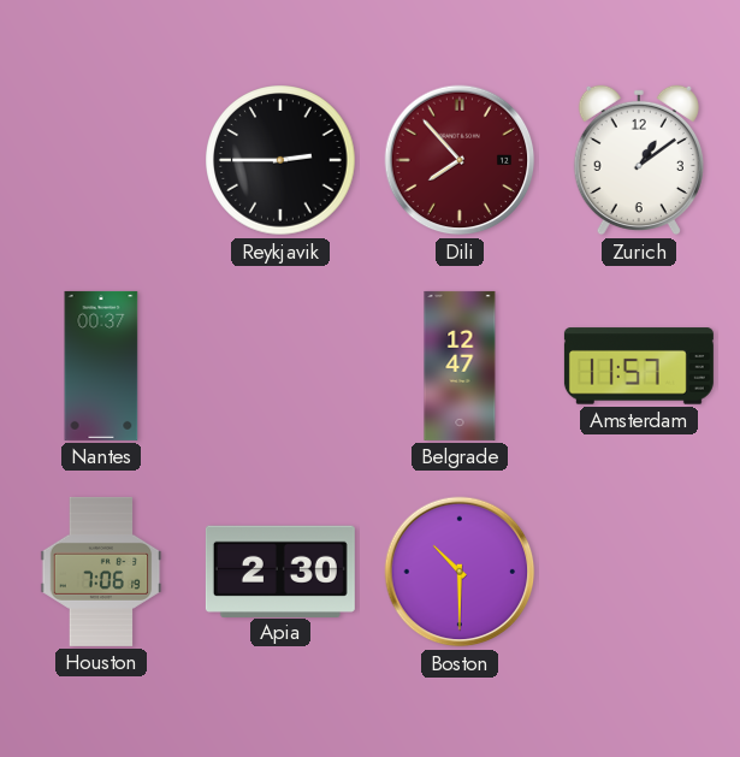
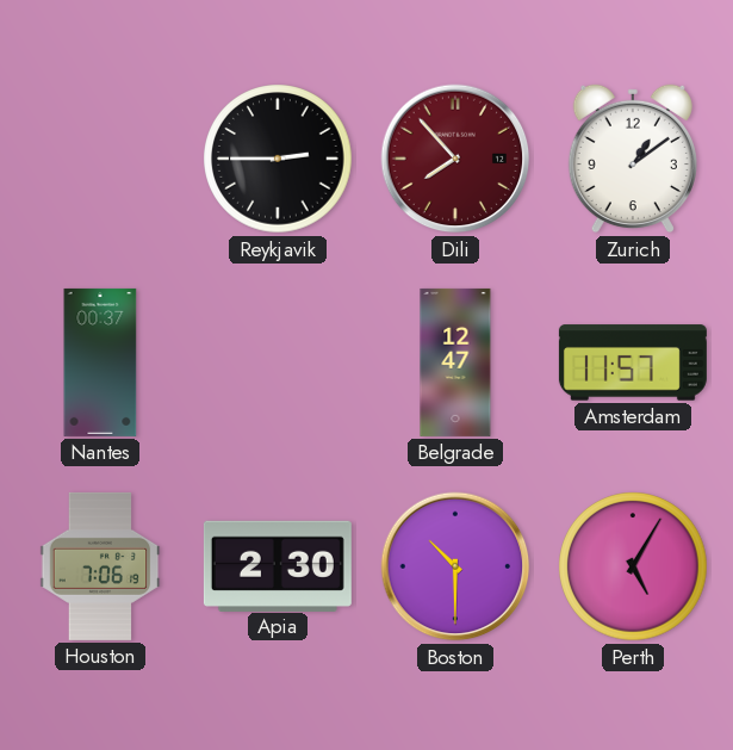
Perth: none -> 5:05 (633, 566)
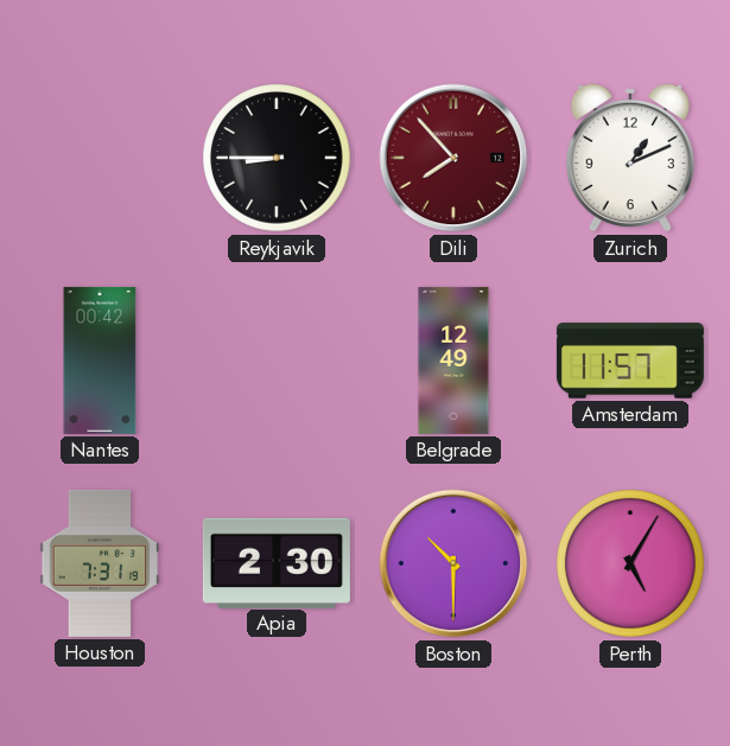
Reykjavik: 2:45 -> 8:45 (277, 158)
Zurich: 1:09 -> 1:11 (630, 158)
Nantes: 00:37 -> 00:42 (100, 361)
Belgrade: 12:47 -> 12:49 (453, 361)
Houston: 7:06 -> 7:31 (100, 563)
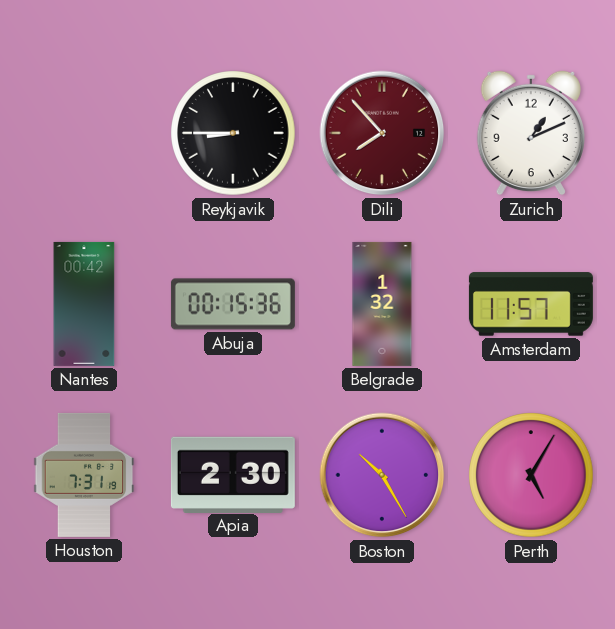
Abuja: none -> 00:15 (233, 304)
Belgrade: 12:49 -> 1:32 (382, 304)
Boston: 10:30 -> 10:25 (382, 475)
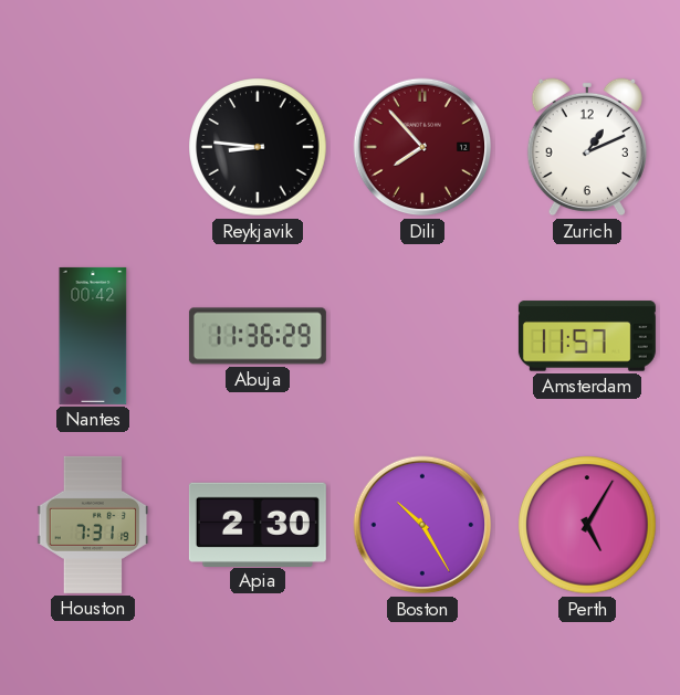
Reykjavik: 8:45 -> 8:46 (258, 147)
Abuja: 00:15 -> 11:36 (258, 336)
Belgrade: 1:32 -> none (382, 304)
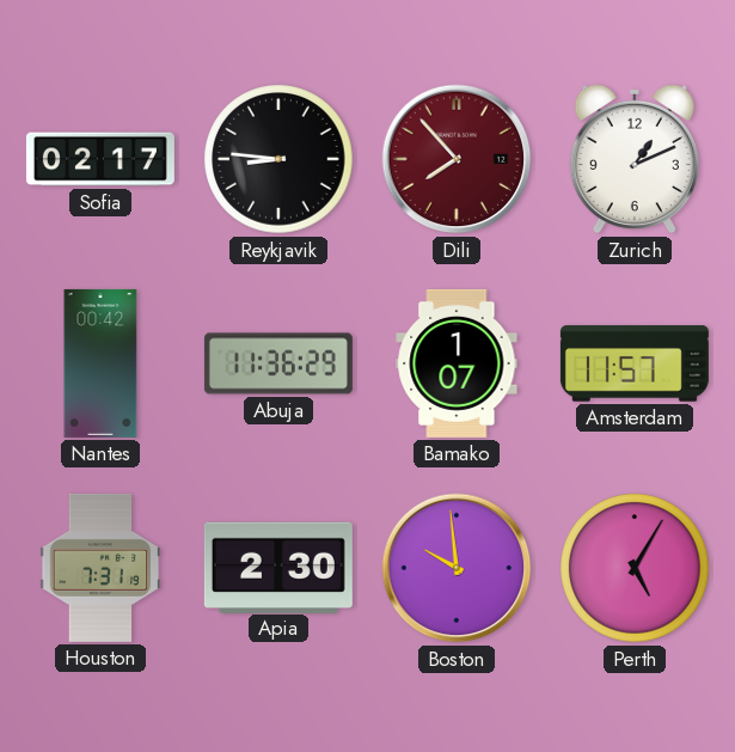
Sofia: none -> 02:17 (100, 159)
Bamako: none -> 1:07 (457, 363)
Boston: 10:25 -> 9:59 (457, 568)
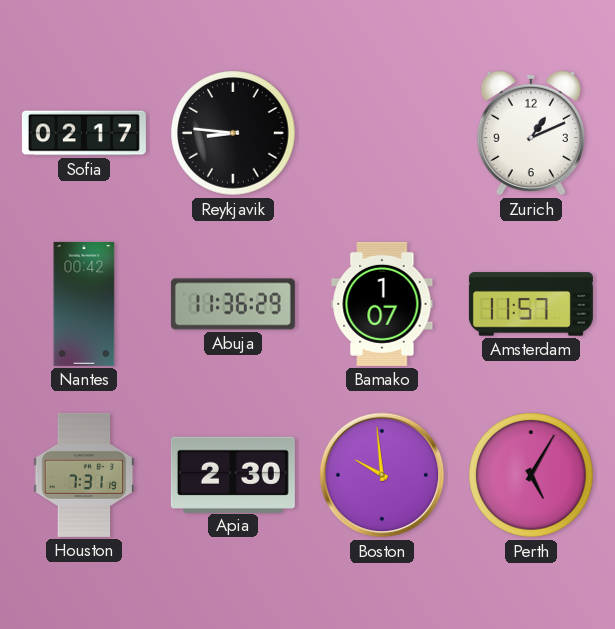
Dili: 7:53 -> none (457, 159)
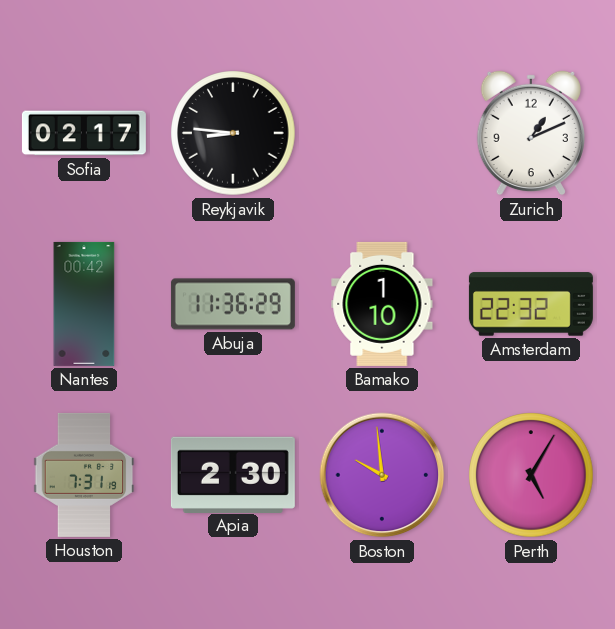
Bamako: 1:07 -> 1:10 (382, 304)
Amsterdam: 11:57 -> 22:32 (531, 304)
